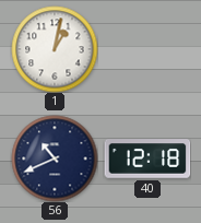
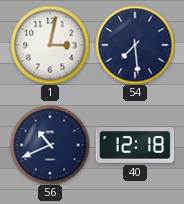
1: 1:02 -> 3:02 (50, 45)
54: none -> 7:29 (135, 45)
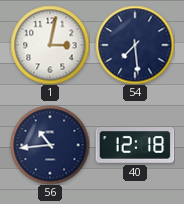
56: 10:41 -> 10:44 (50, 145)
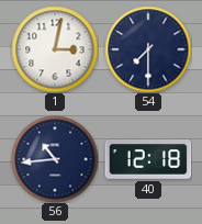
54: 7:29 -> 7:30 (148, 49)
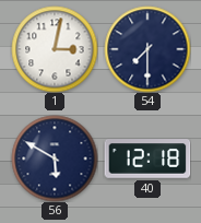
56: 10:44 -> 5:50 (55, 159)
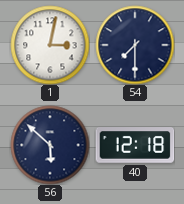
56: 5:50 -> 5:52 (50, 145)
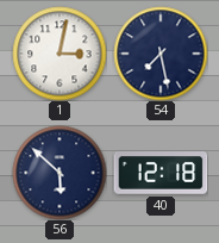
54: 7:30 -> 7:28 (161, 54)
